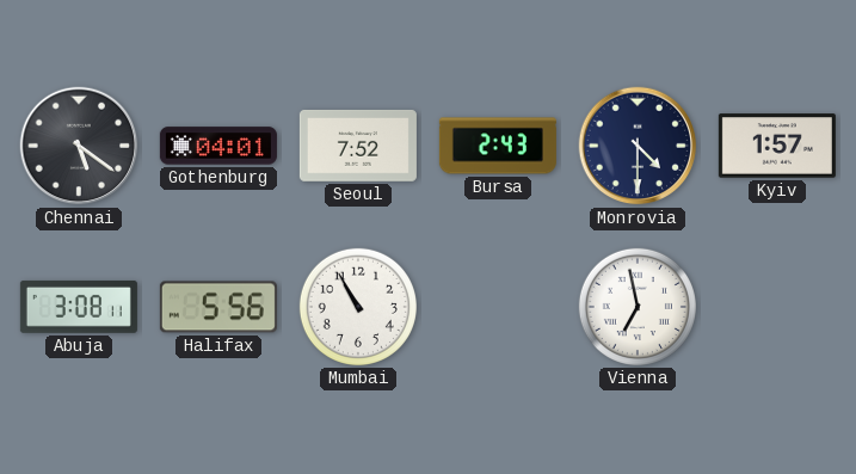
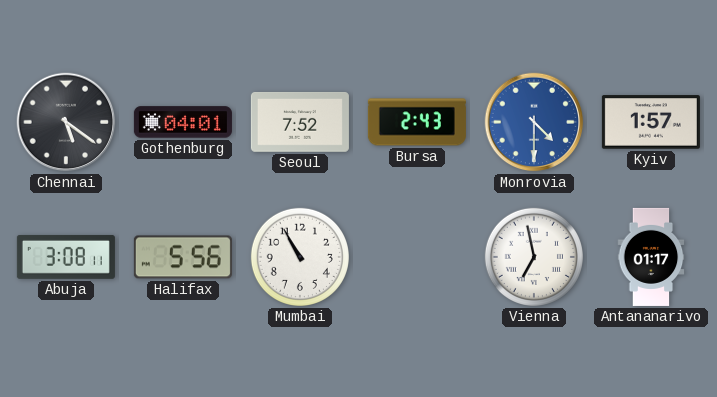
Monrovia dial: navy -> blue (534, 122)
Antananarivo: none -> 01:17 (651, 257)
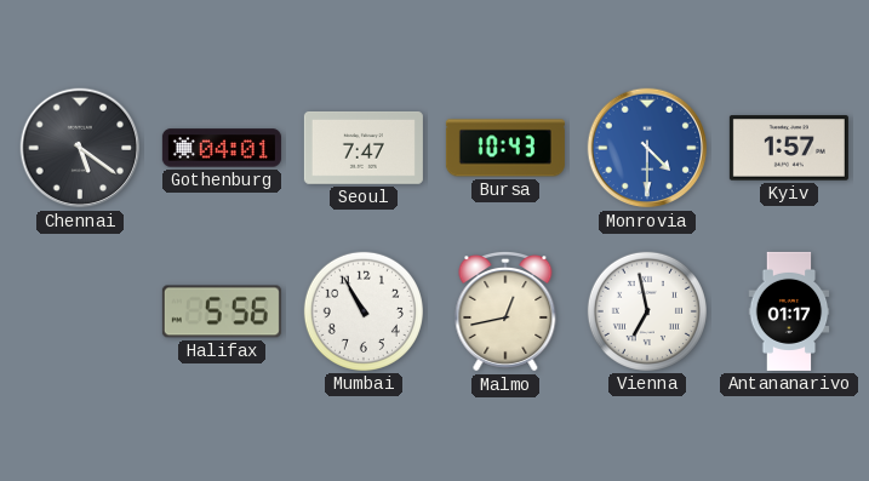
Seoul: 7:52 -> 7:47 (364, 148)
Bursa: 2:43 -> 10:43 (505, 148)
Abuja: 3:08 -> none (66, 257)
Malmo: none -> 12:43 (505, 313)
